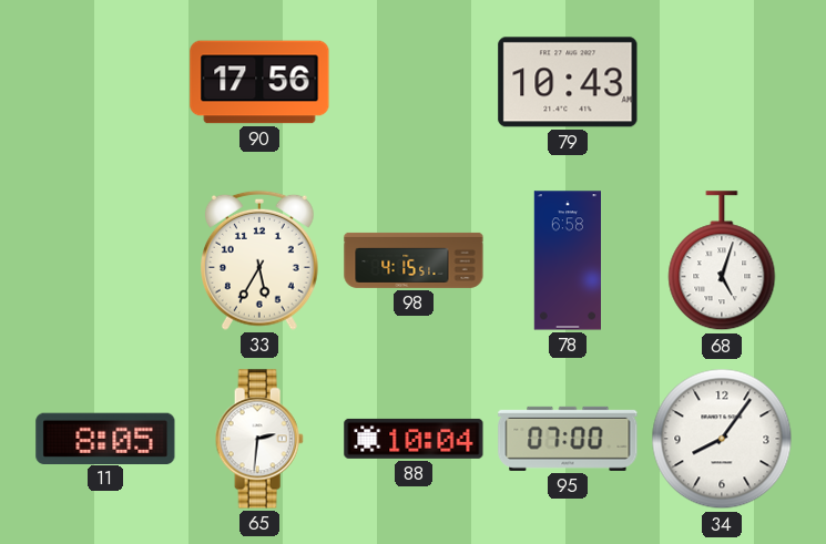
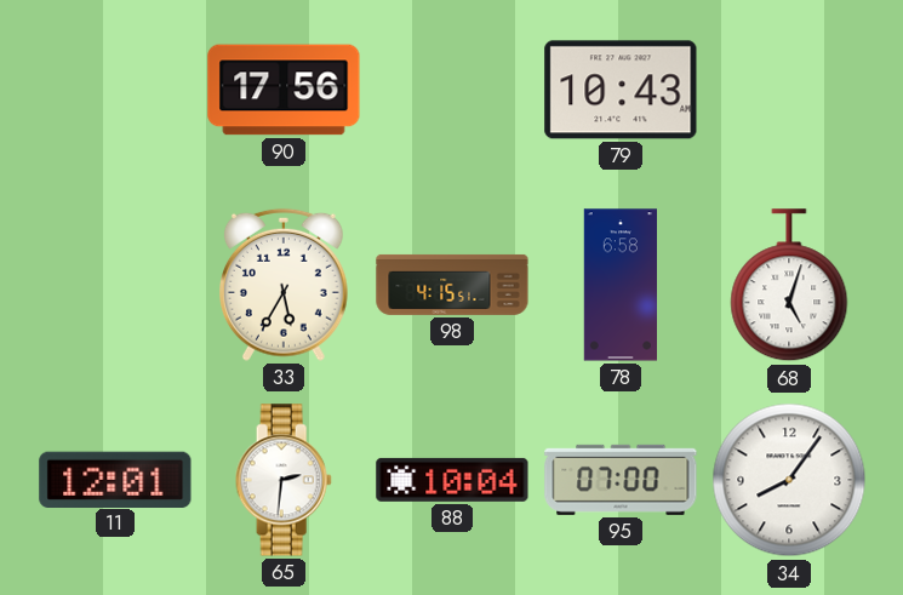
11: 8:05 -> 12:01 (115, 479)
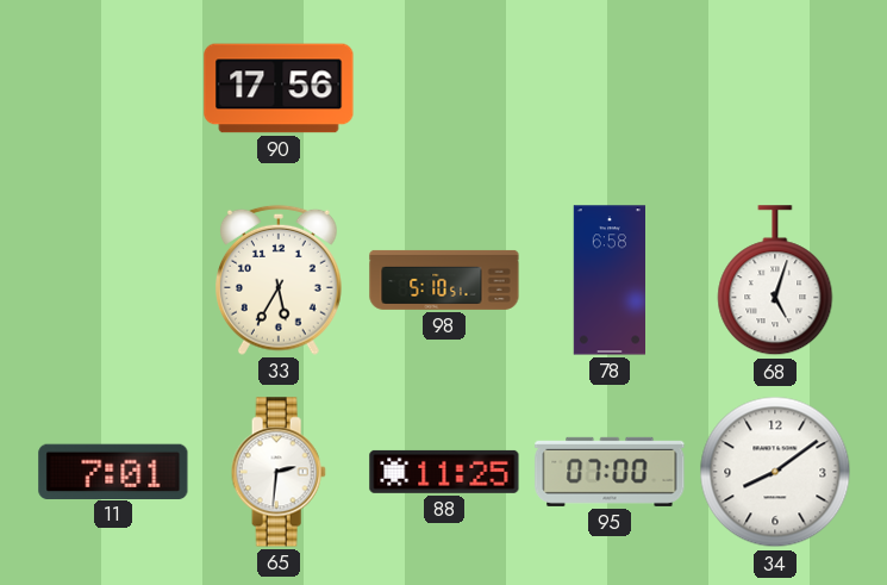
79: 10:43 -> none (621, 90)
98: 4:15 -> 5:10 (444, 280)
11: 12:01 -> 7:01 (113, 471)
88: 10:04 -> 11:25 (444, 472)
34: 8:06 -> 8:09 (775, 472)
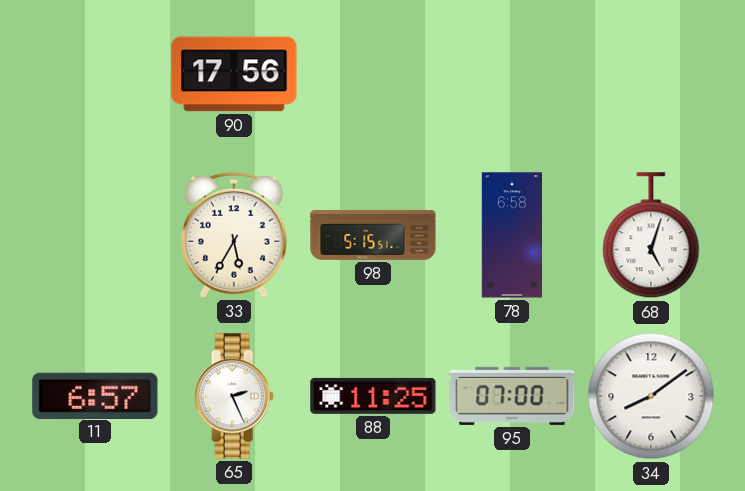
98: 5:10 -> 5:15 (373, 235)
11: 7:01 -> 6:57 (95, 395)
65: 2:31 -> 2:26 (234, 396)
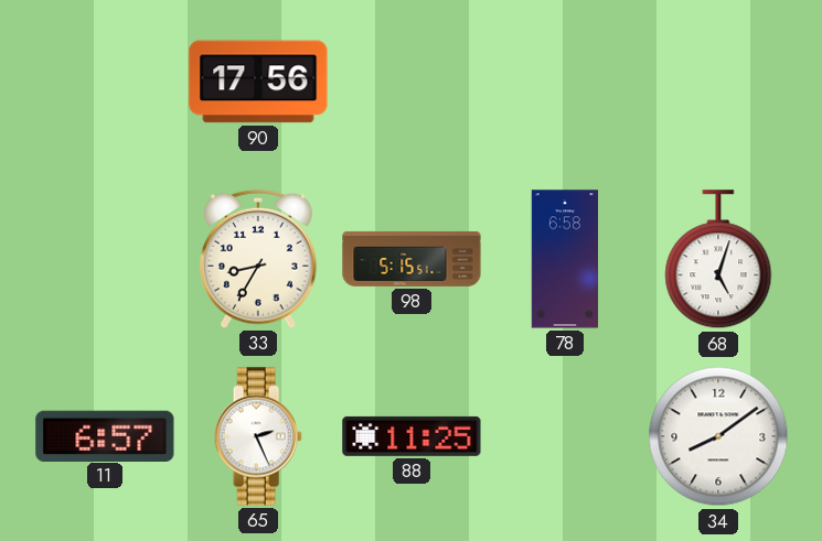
33: 5:35 -> 8:35 (259, 259)
95: 07:00 -> none (512, 396)
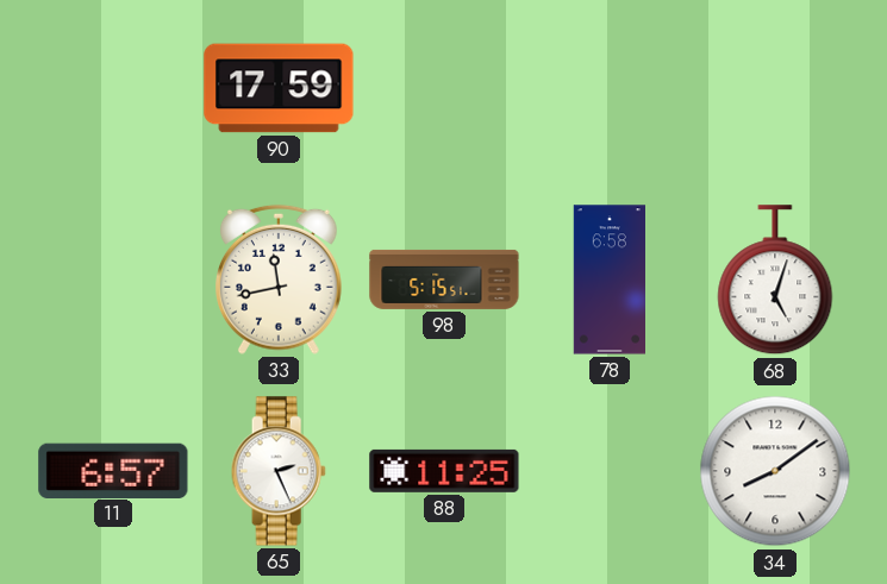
90: 17:56 -> 17:59 (279, 88)
33: 8:35 -> 11:43 (280, 280)
